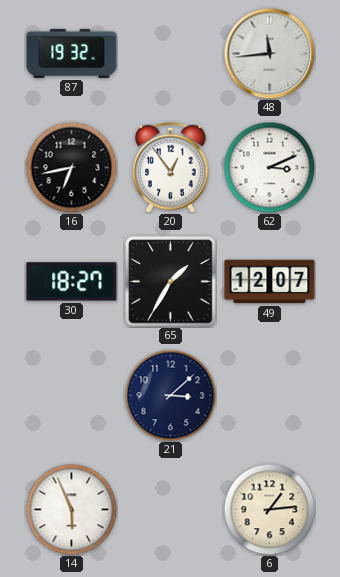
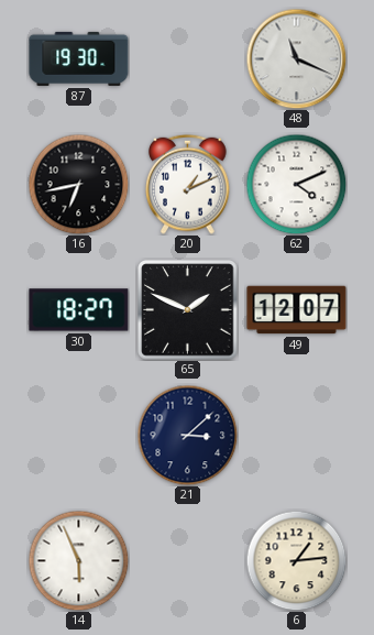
87: 19:32 -> 19:30 (79, 58)
48: 11:44 -> 11:19 (296, 58)
20: 12:54 -> 1:11 (188, 184)
62: 3:11 -> 4:11 (296, 184)
65: 1:35 -> 1:49 (188, 310)
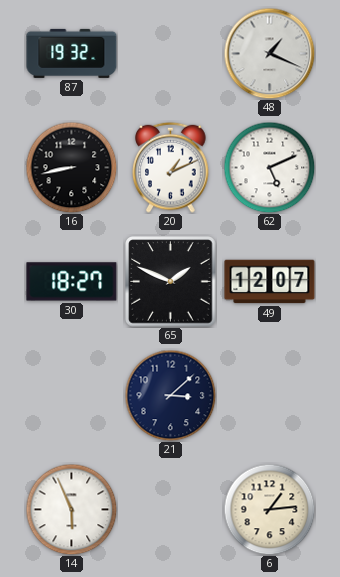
87: 19:30 -> 19:32 (72, 53)
48: 11:19 -> 1:19 (269, 53)
16: 6:43 -> 8:43 (71, 167)
62: 4:11 -> 5:11 (269, 167)
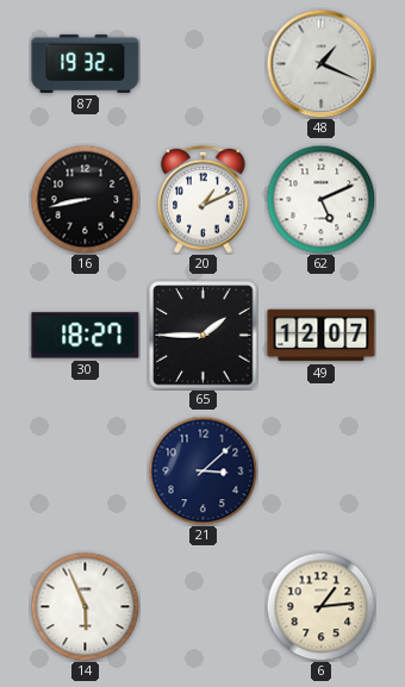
65: 1:49 -> 1:45 (204, 336)
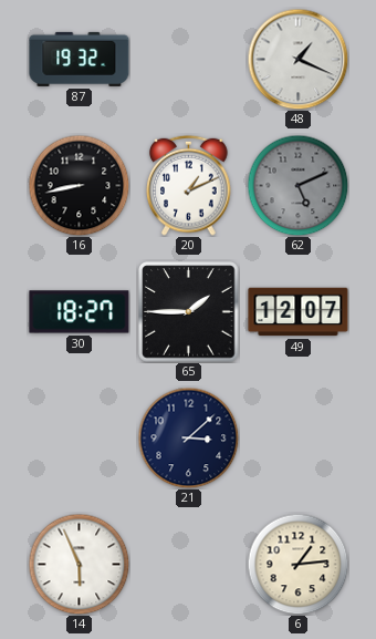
62 dial: white -> grey (297, 185)
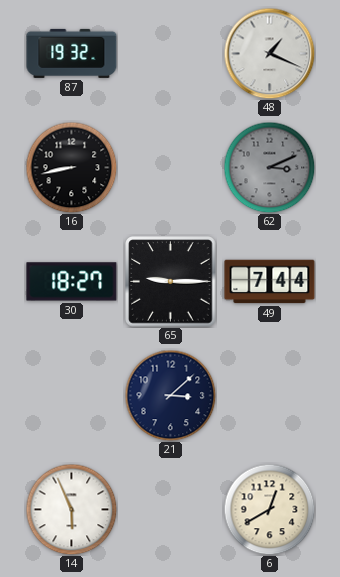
20: 1:11 -> none (189, 185)
62: 5:11 -> 3:11 (269, 167)
65: 1:45 -> 9:15 (171, 282)
49: 12:07 -> 7:44 (270, 282)
6: 1:14 -> 12:40 (269, 509)
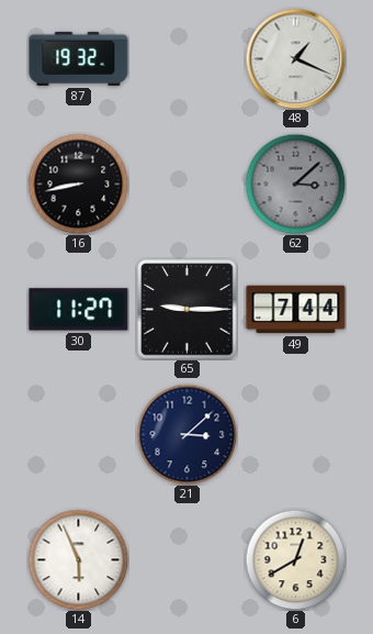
62: 3:11 -> 3:08 (295, 183)
30: 18:27 -> 11:27 (79, 310)
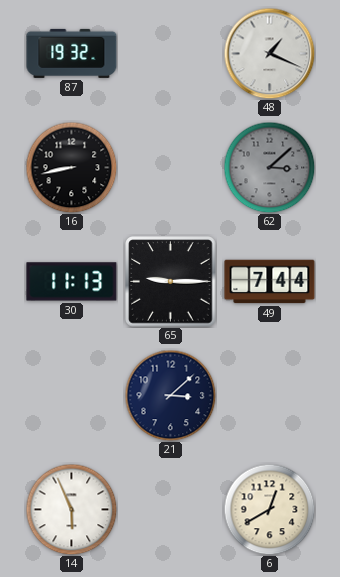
30: 11:27 -> 11:13 (72, 282)
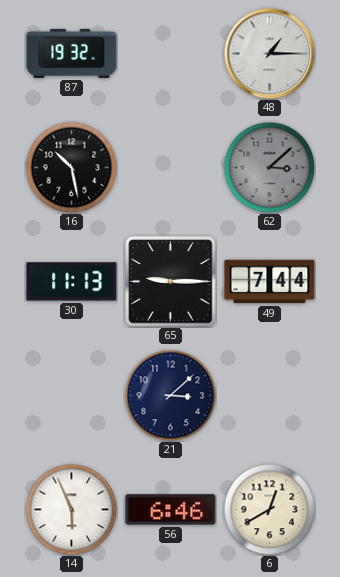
48: 1:19 -> 1:15 (269, 53)
16: 8:43 -> 10:28 (71, 167)
56: none -> 6:46 (171, 510)
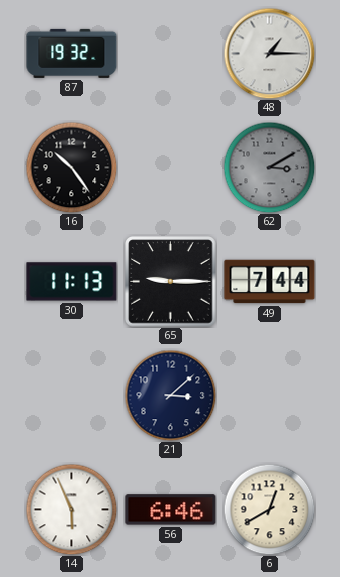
16: 10:28 -> 10:24 (71, 167)
62: 3:08 -> 3:10 (269, 167)
